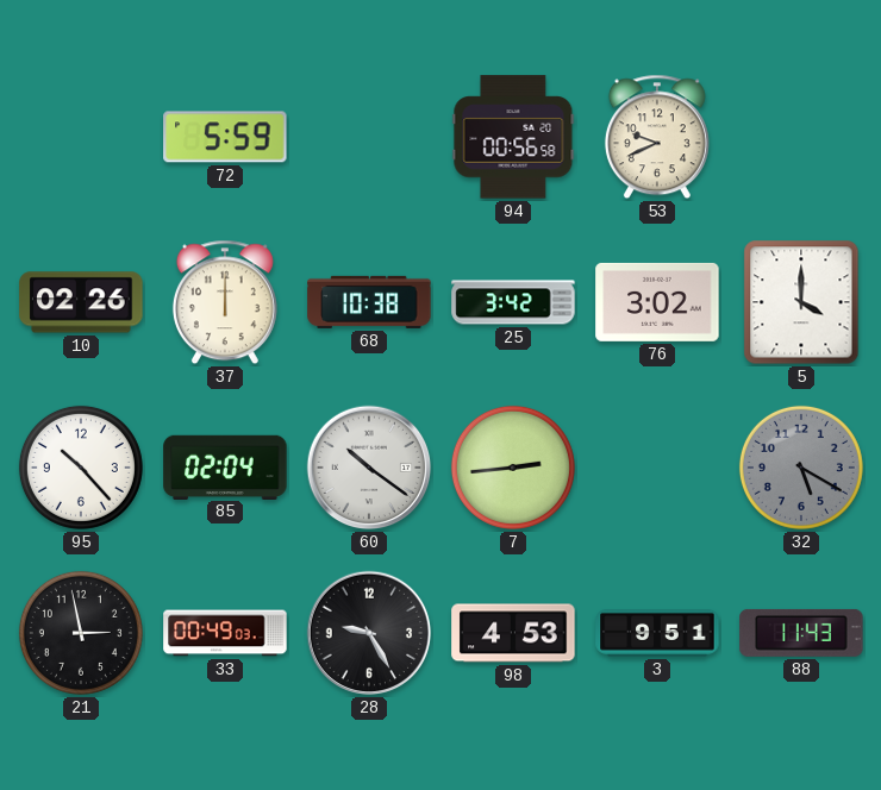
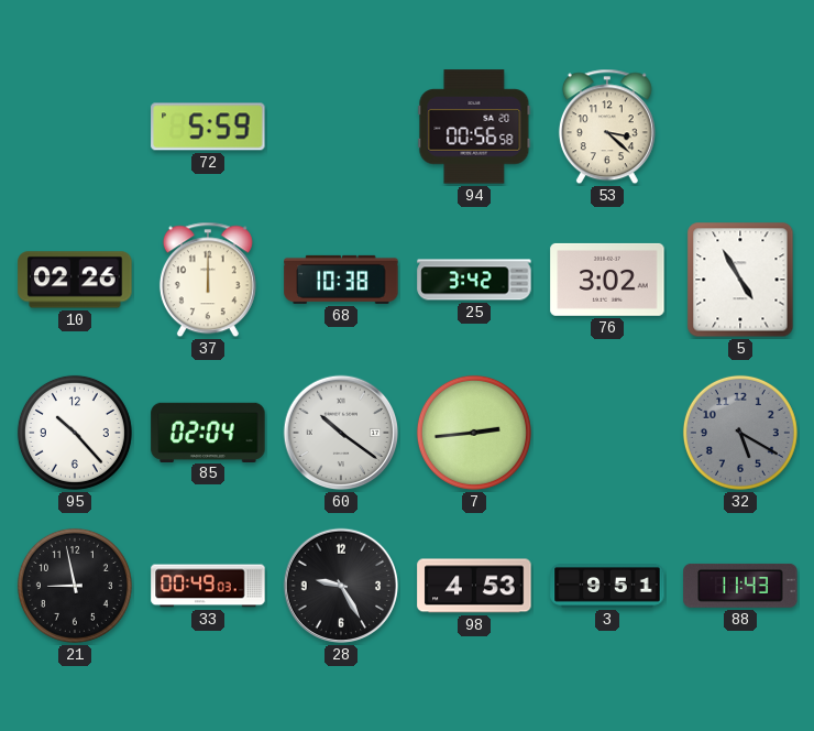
53: 9:41 -> 3:22 (607, 127)
5: 4:00 -> 4:55 (740, 280)
21: 2:58 -> 8:58 (75, 586)
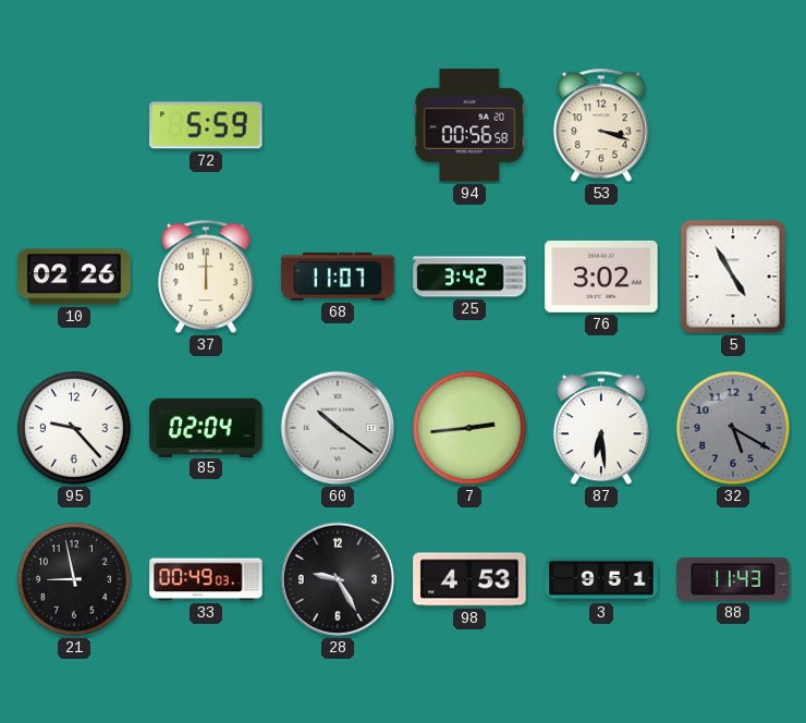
53: 3:22 -> 3:18 (601, 125)
68: 10:38 -> 11:07 (338, 277)
95: 10:23 -> 9:23 (74, 428)
87: none -> 6:29 (601, 428)
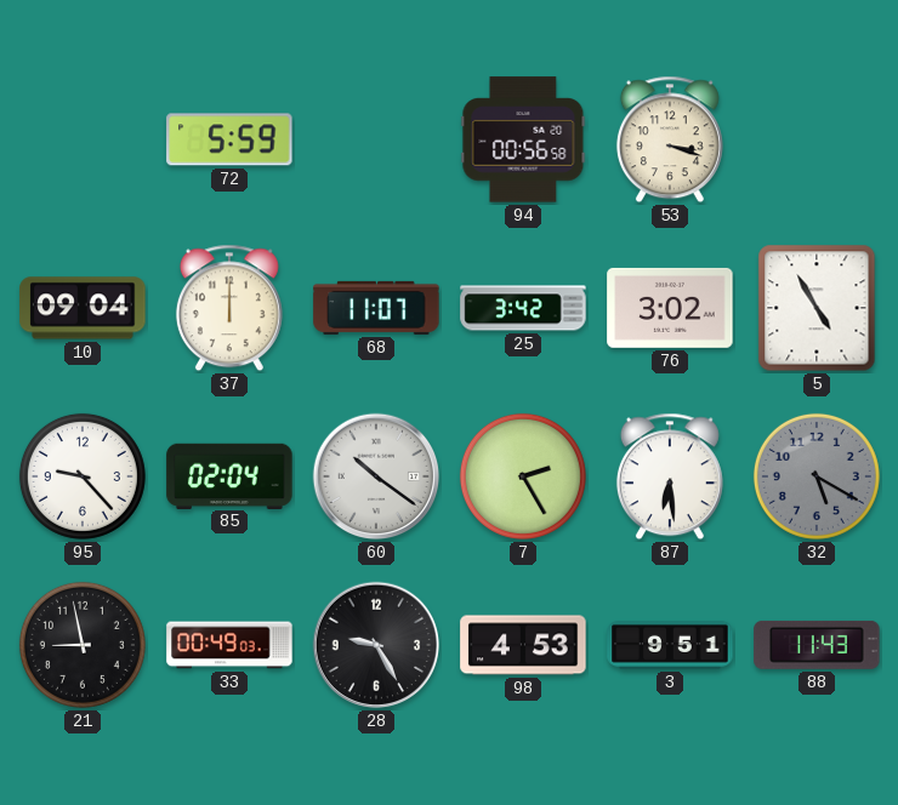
10: 02:26 -> 09:04 (83, 308)
7: 2:44 -> 2:25 (523, 476)
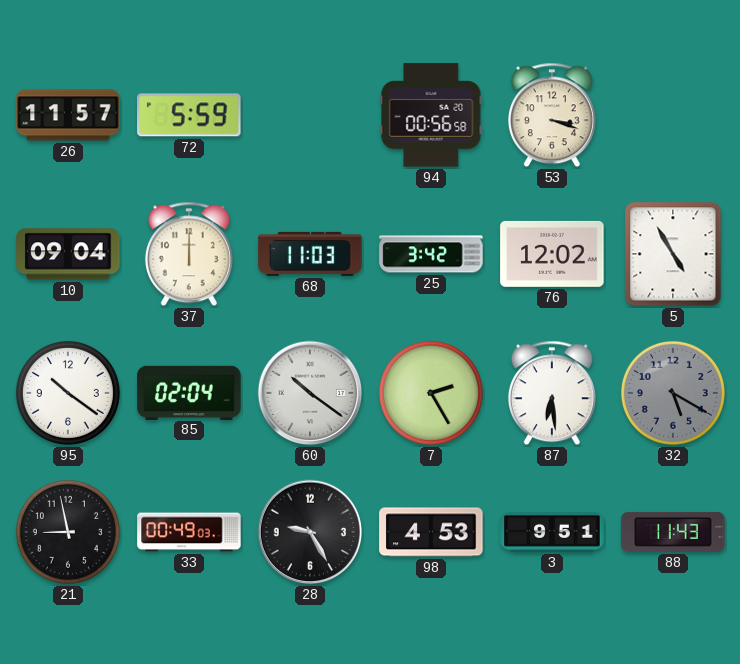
26: none -> 11:57 (68, 115)
68: 11:07 -> 11:03 (310, 254)
76: 3:02 -> 12:02 (552, 254)
95: 9:23 -> 10:21 (68, 393)
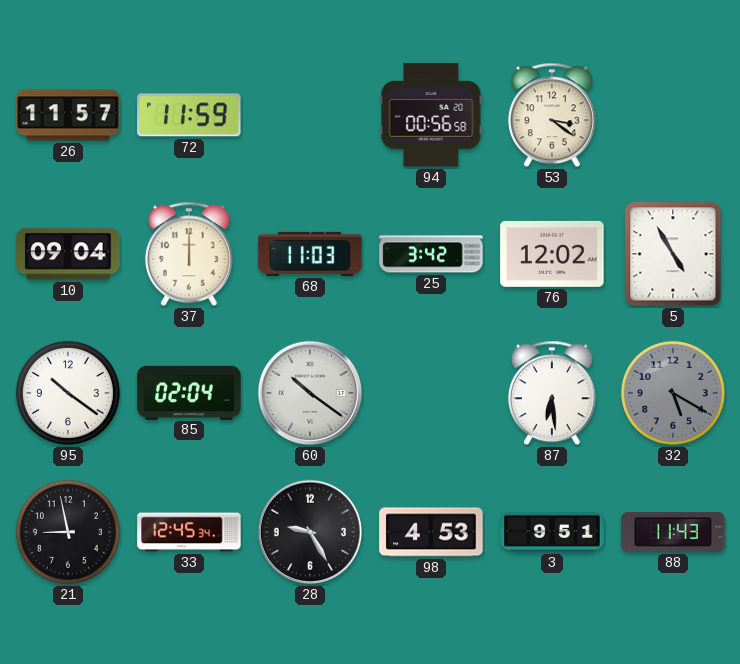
72: 5:59 -> 11:59 (189, 115)
53: 3:18 -> 3:21 (552, 115)
7: 2:25 -> none (431, 393)
33: 00:49 -> 12:45 (189, 532)
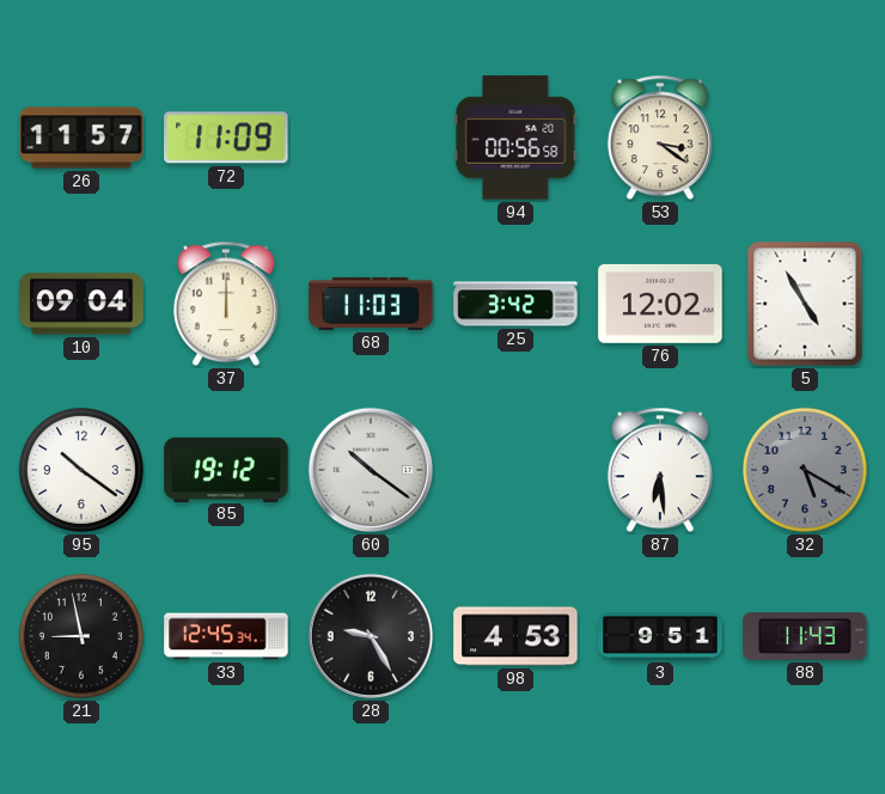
72: 11:59 -> 11:09 (226, 138)
85: 02:04 -> 19:12 (226, 469)
